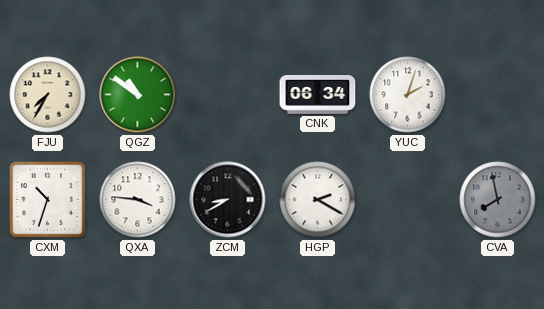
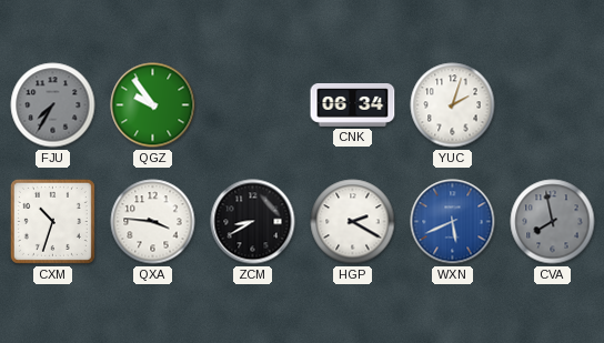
FJU dial: cream -> grey (53, 105)
QGZ: 10:51 -> 9:54 (153, 105)
WXN: none -> 5:41 (453, 222)
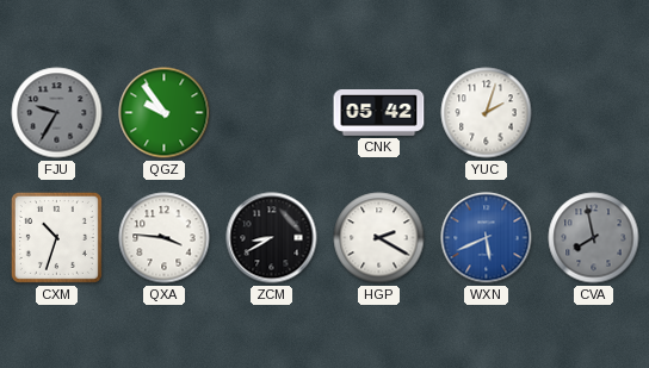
FJU: 7:35 -> 9:35 (57, 113)
CNK: 06:34 -> 05:42 (379, 113)
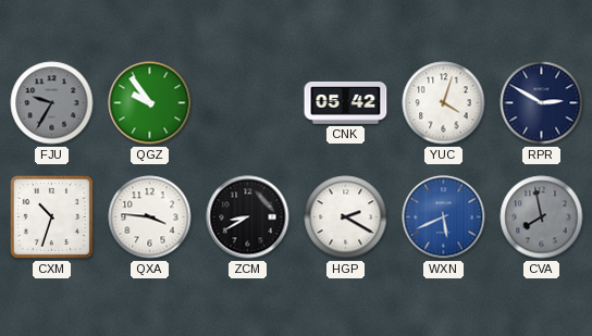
YUC: 2:03 -> 4:03 (444, 103)
RPR: none -> 2:50 (542, 103)
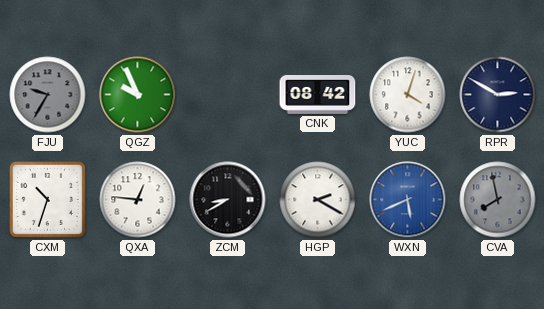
QGZ: 9:54 -> 9:56 (138, 95)
CNK: 05:42 -> 08:42 (318, 95)
QXA: 3:46 -> 12:46 (138, 200)
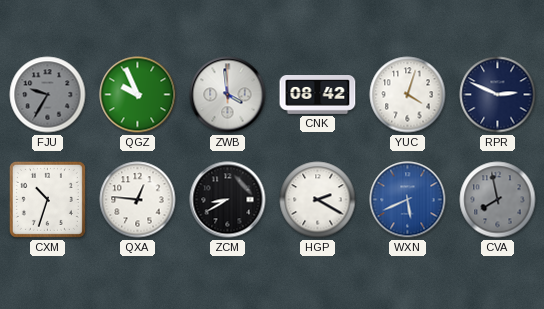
ZWB: none -> 3:59 (228, 95)
RPR: 2:50 -> 2:49 (498, 95)
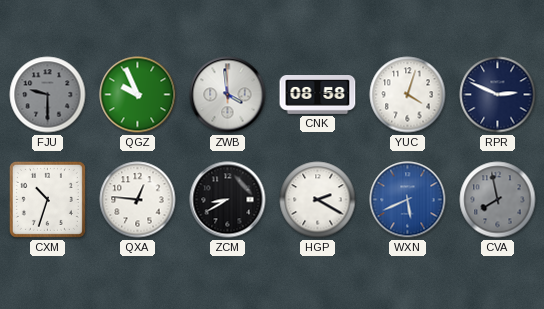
FJU: 9:35 -> 9:30 (48, 95)
CNK: 08:42 -> 08:58 (318, 95)
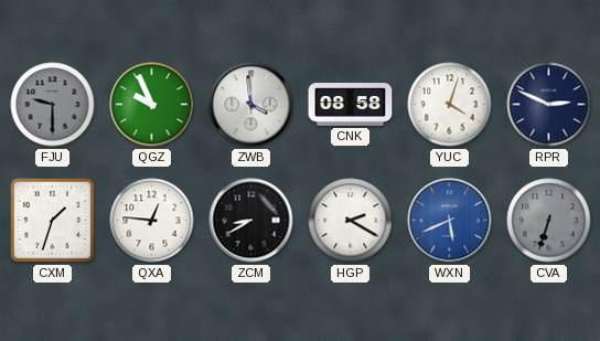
CXM: 10:33 -> 1:33 (52, 220)
CVA: 7:58 -> 6:33 (549, 221)
